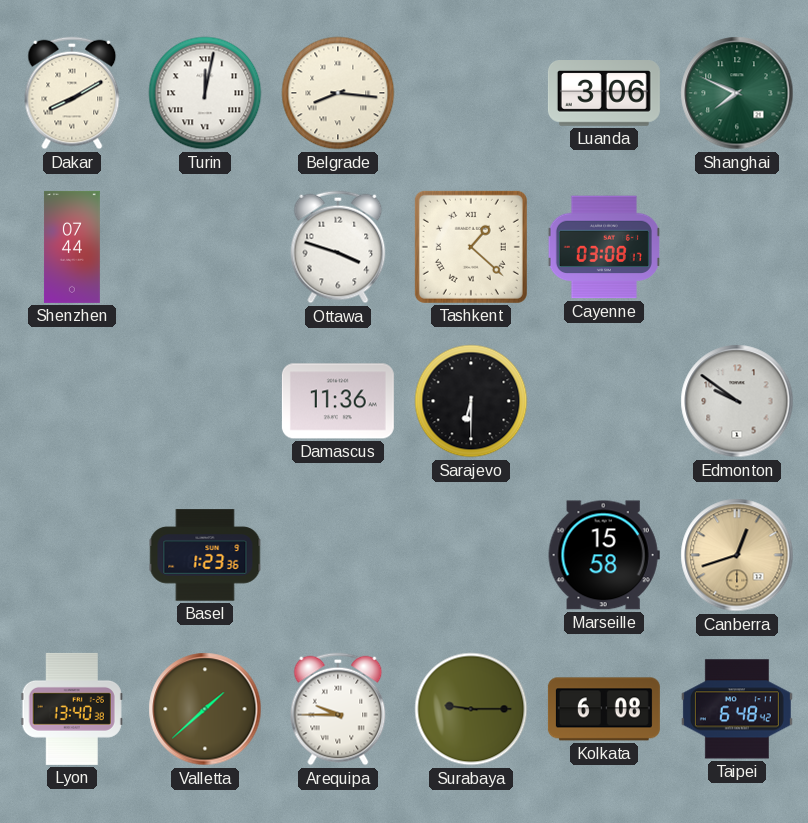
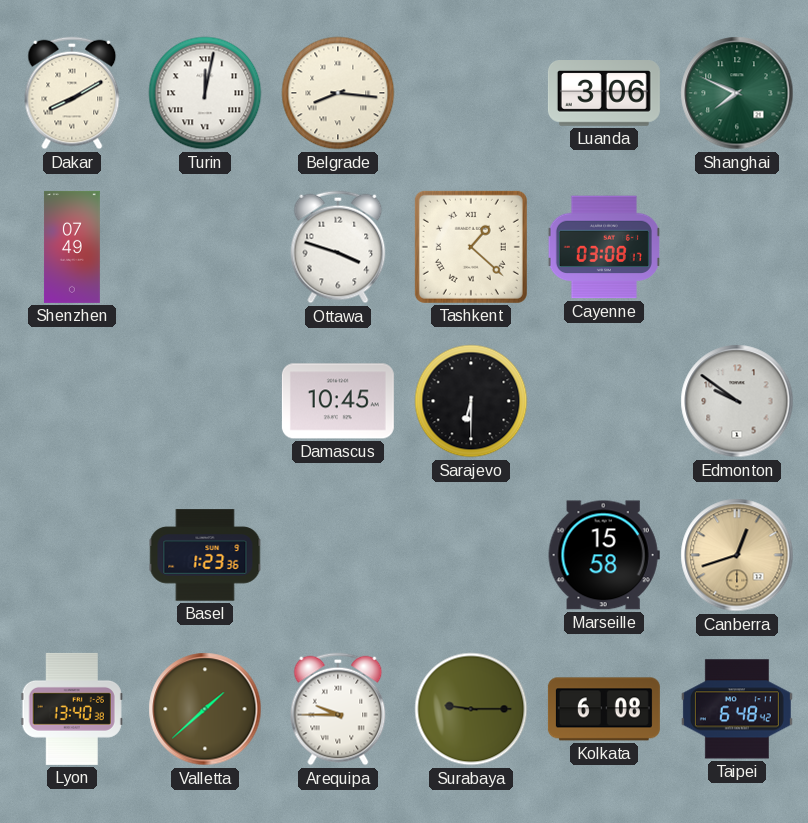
Shenzhen: 07:44 -> 07:49 (72, 247)
Damascus: 11:36 -> 10:45 (338, 401)
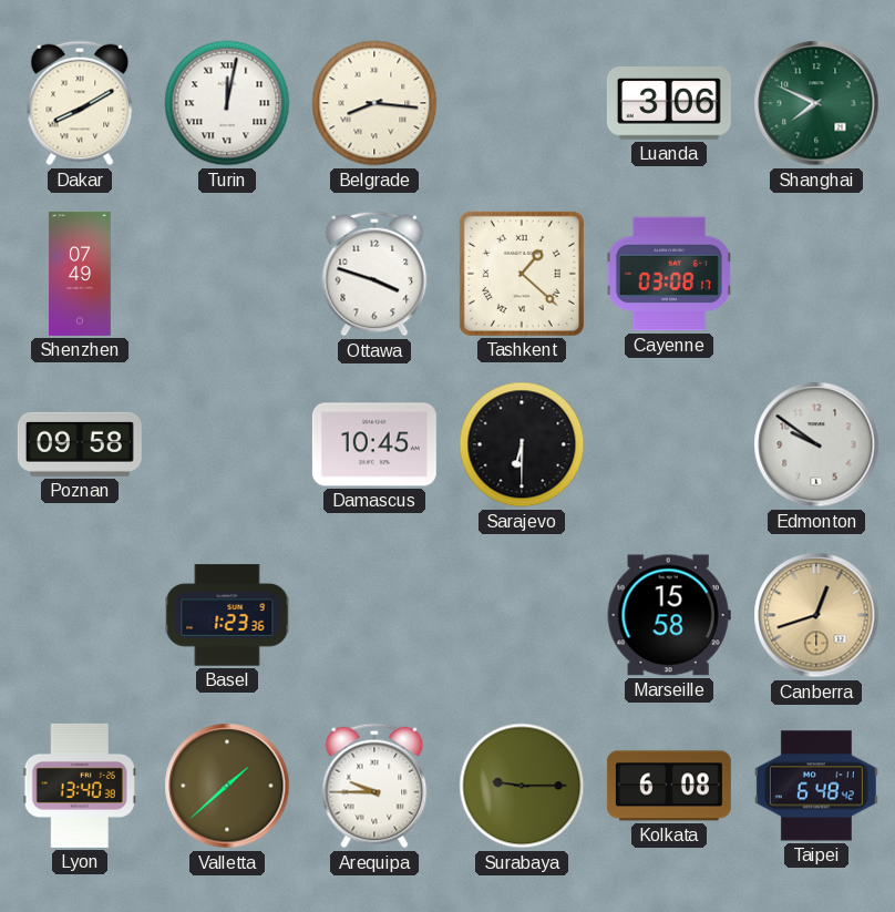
Poznan: none -> 09:58 (80, 444)
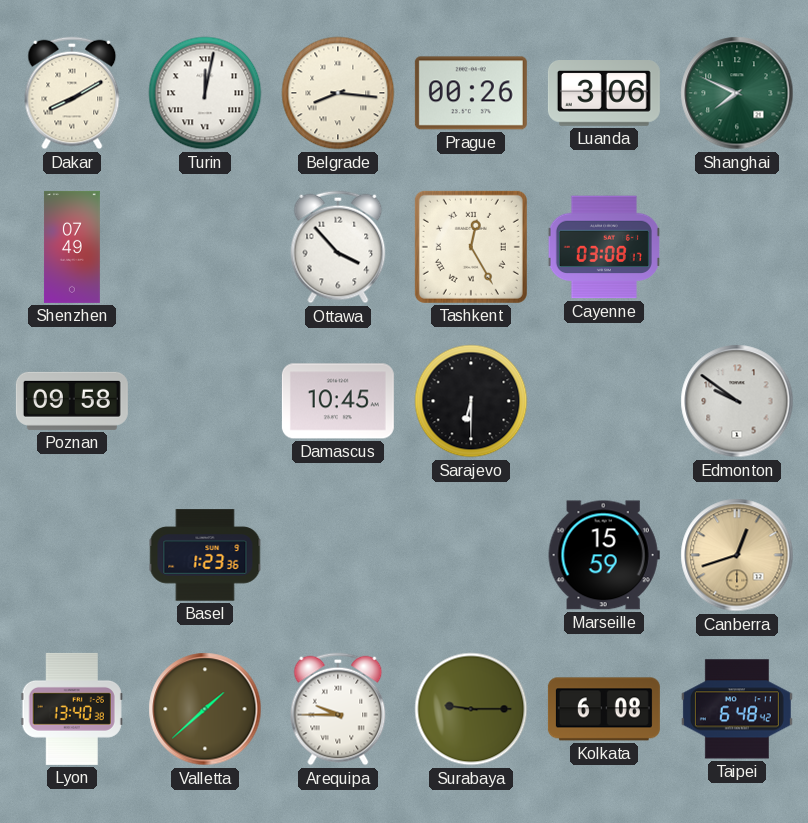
Prague: none -> 00:26 (471, 93)
Ottawa: 3:48 -> 3:53 (338, 247)
Tashkent: 1:22 -> 12:25 (471, 247)
Marseille: 15:58 -> 15:59 (604, 555)
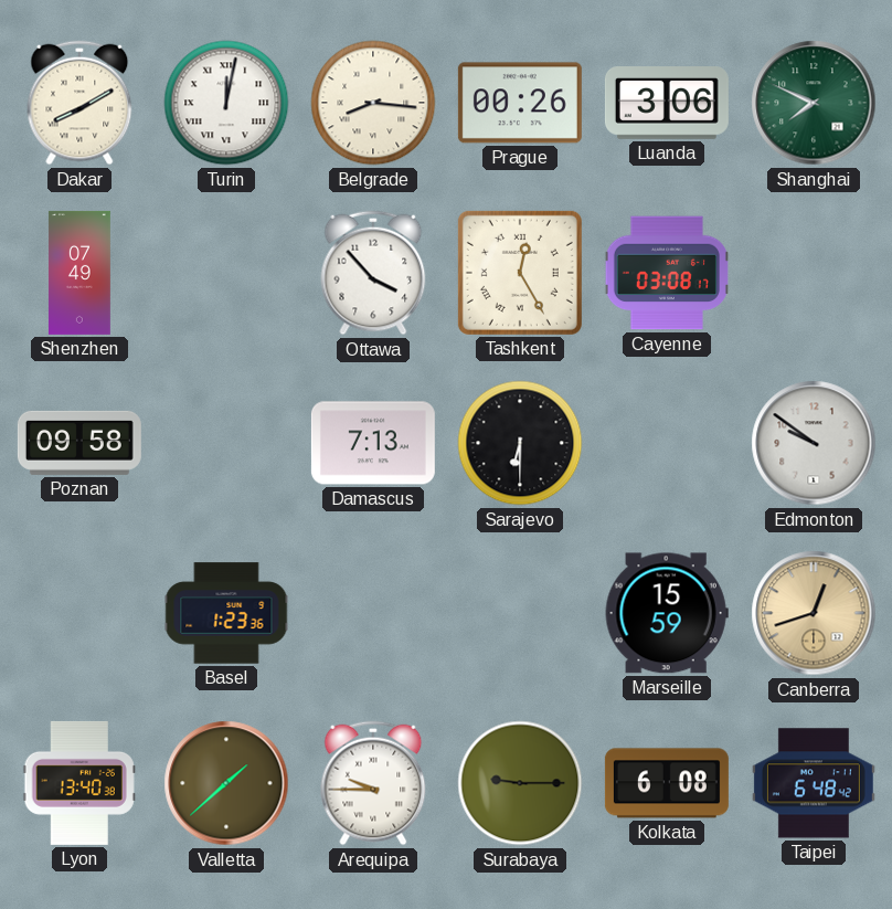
Damascus: 10:45 -> 7:13 (373, 443)
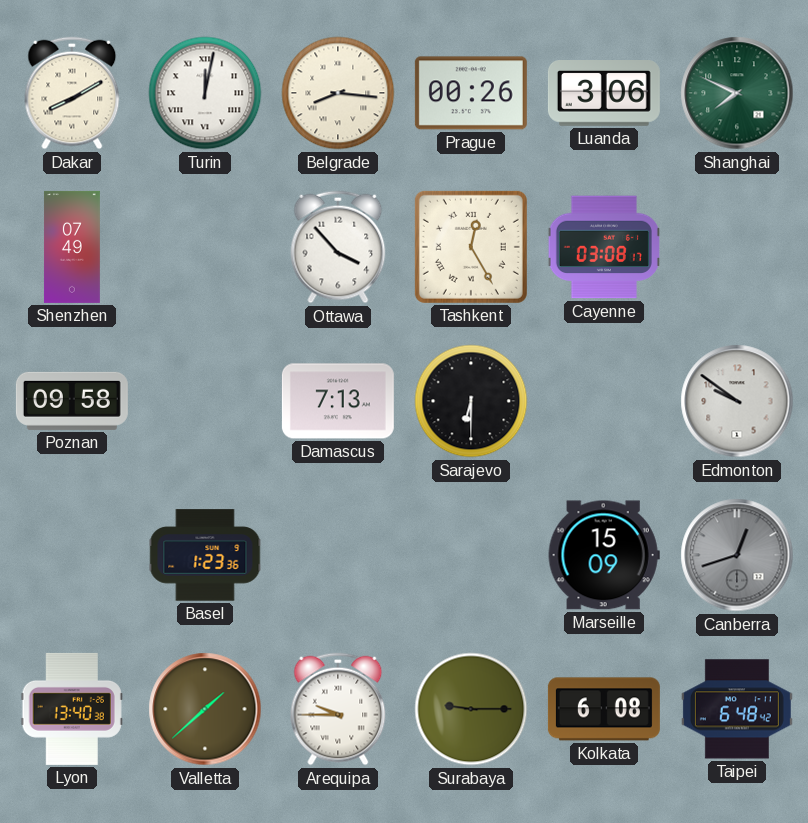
Marseille: 15:59 -> 15:09 (604, 555)
Canberra dial: champagne -> grey (737, 555)
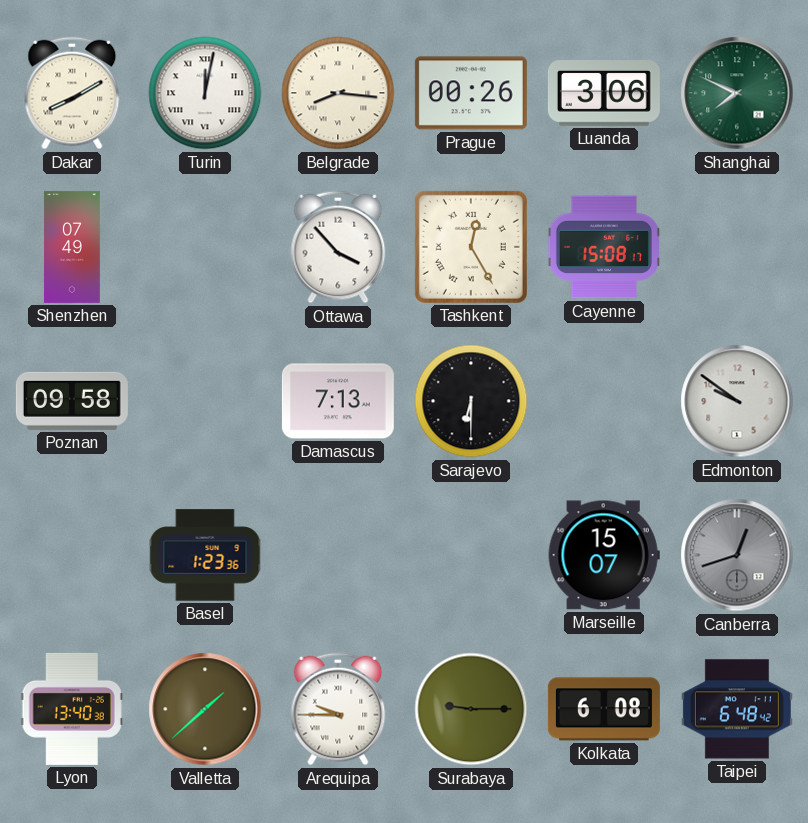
Cayenne: 03:08 -> 15:08 (604, 247)
Marseille: 15:09 -> 15:07 (604, 555)
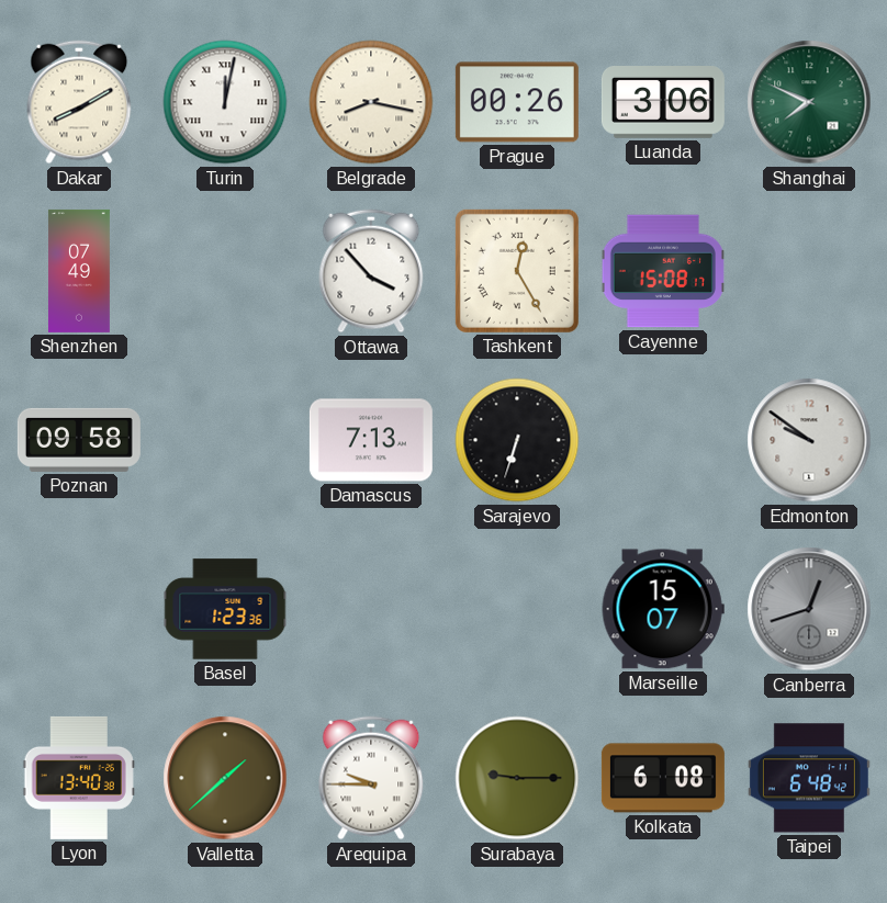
Belgrade: 8:16 -> 8:17 (371, 102)
Sarajevo: 6:30 -> 6:33 (517, 440)
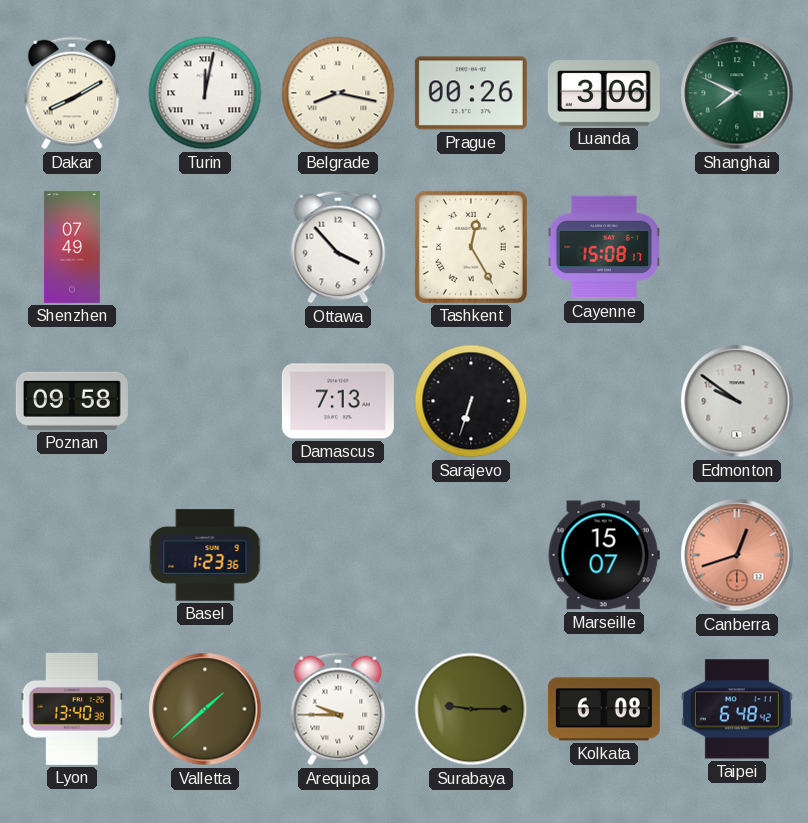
Canberra dial: grey -> salmon (737, 555)
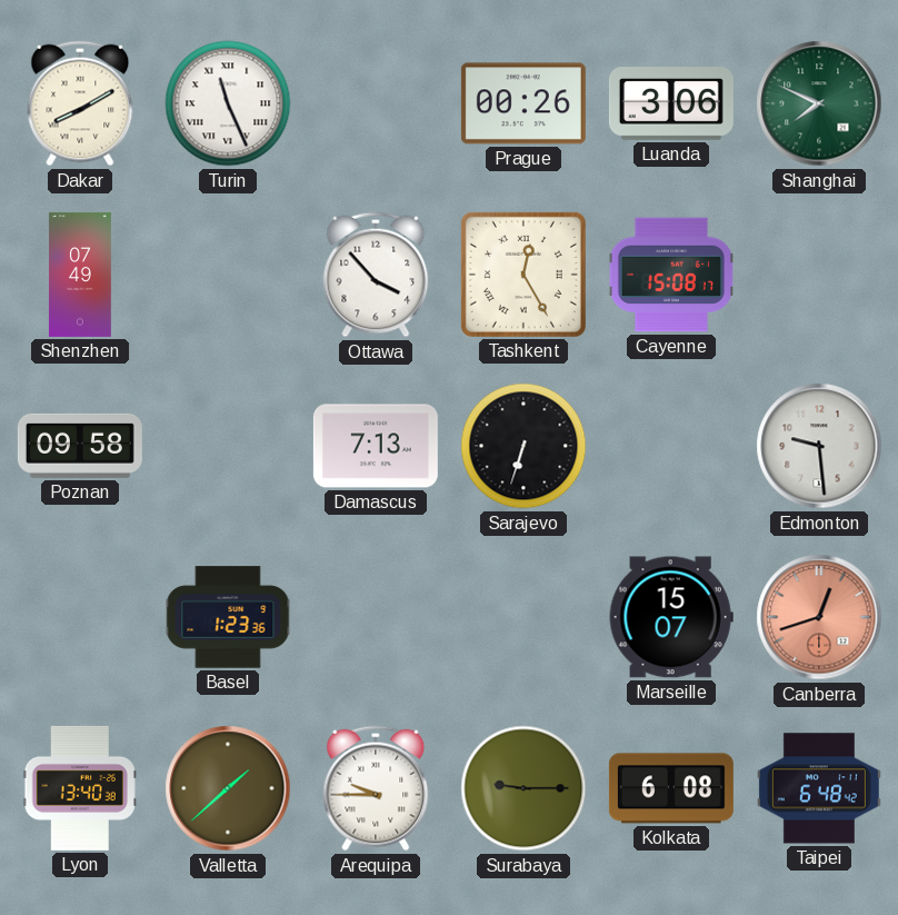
Turin: 12:02 -> 11:26 (228, 103)
Belgrade: 8:17 -> none (338, 93)
Edmonton: 9:51 -> 9:29 (819, 446)
